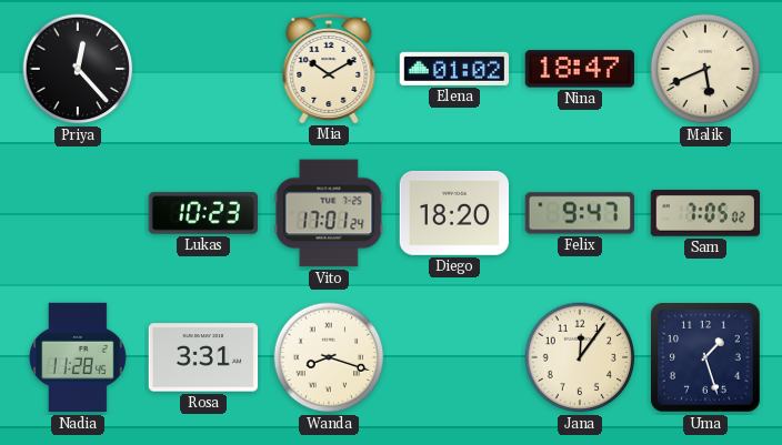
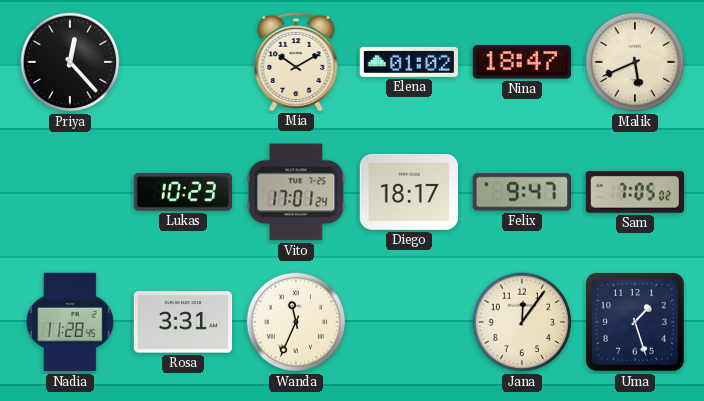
Diego: 18:20 -> 18:17 (408, 192)
Wanda: 8:18 -> 11:34 (296, 322)
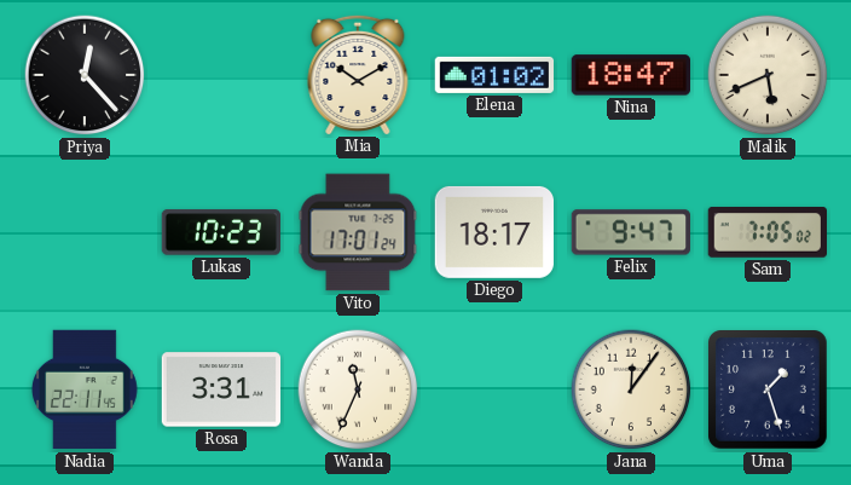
Nadia: 11:28 -> 22:11 (85, 389)
